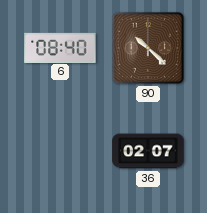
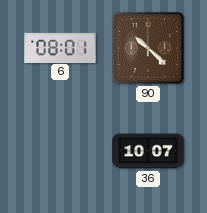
6: 08:40 -> 08:01 (60, 47)
36: 02:07 -> 10:07 (148, 151)
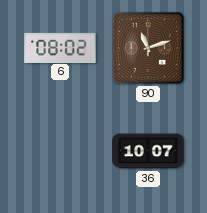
6: 08:01 -> 08:02 (60, 47)
90: 10:22 -> 11:12 (148, 48)
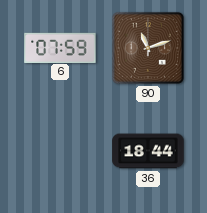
6: 08:02 -> 07:59 (60, 47)
36: 10:07 -> 18:44 (148, 151)
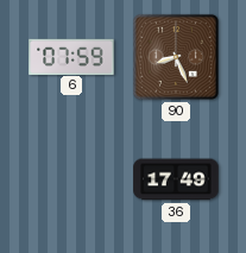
90: 11:12 -> 8:26 (176, 57)
36: 18:44 -> 17:49 (176, 179)
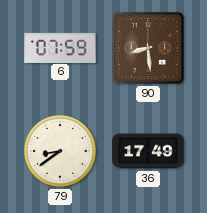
90: 8:26 -> 8:29 (148, 48)
79: none -> 8:39 (60, 151)
